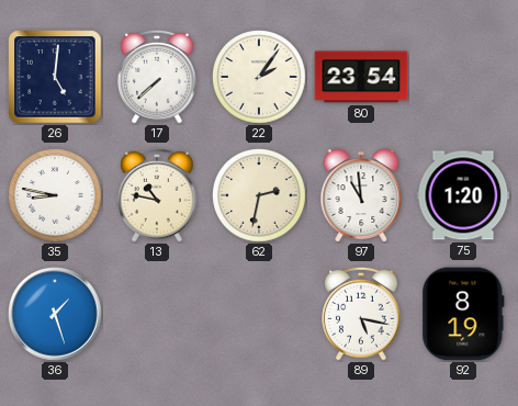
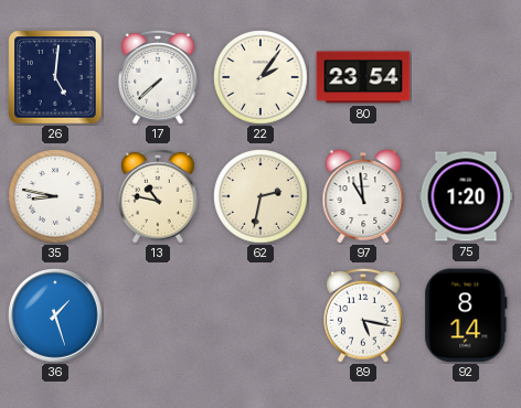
92: 8:19 -> 8:14 (466, 315)
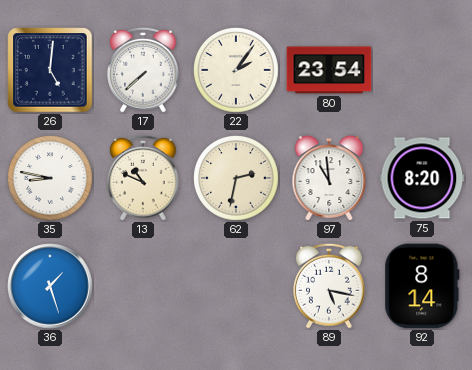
13: 10:47 -> 10:49 (144, 178)
75: 1:20 -> 8:20 (422, 178)
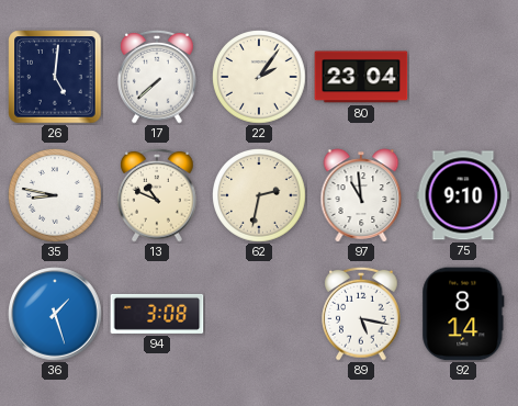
80: 23:54 -> 23:04 (361, 77)
75: 8:20 -> 9:10 (463, 195)
94: none -> 3:08 (157, 314)
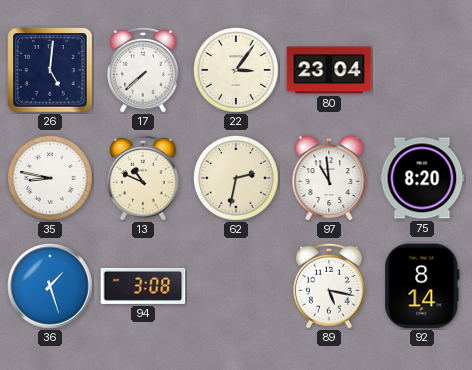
22: 2:06 -> 3:06 (237, 71)
75: 9:10 -> 8:20 (422, 178)
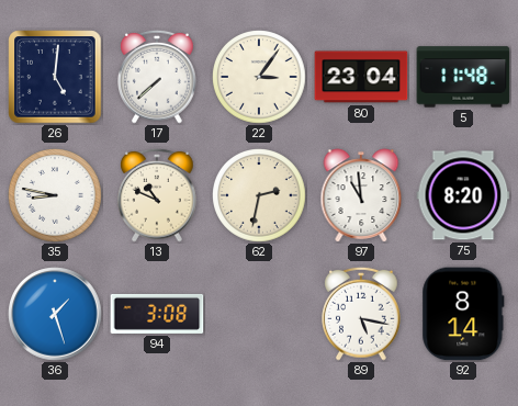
5: none -> 11:48 (463, 77)
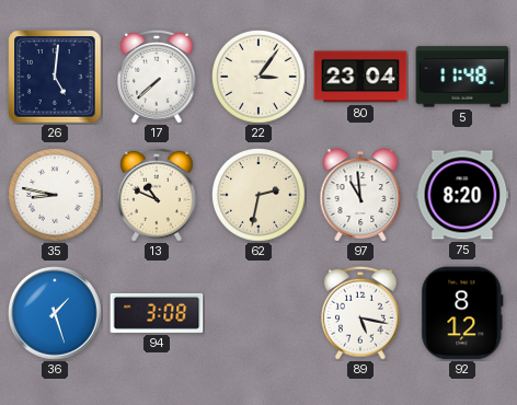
92: 8:14 -> 8:12 (462, 313)
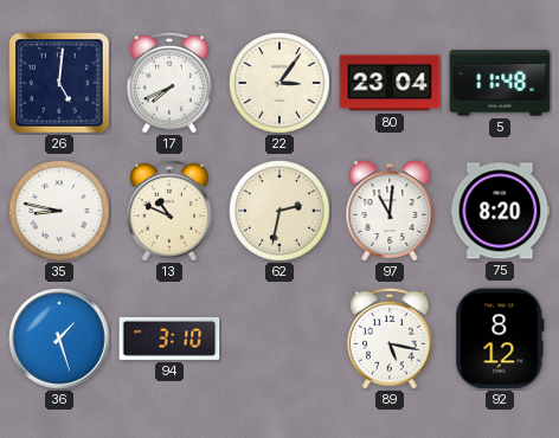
17: 7:38 -> 7:41 (171, 83)
97: 10:59 -> 11:01 (390, 211)
94: 3:08 -> 3:10 (169, 339)
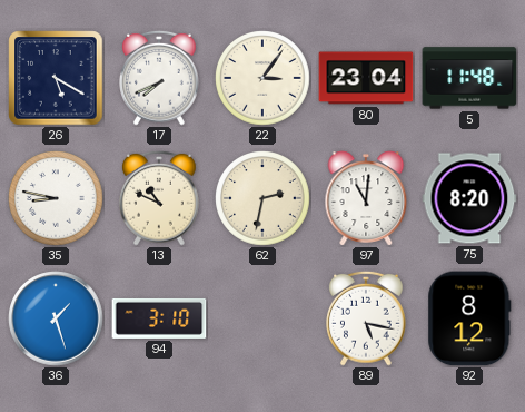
26: 5:01 -> 5:20 (56, 78)
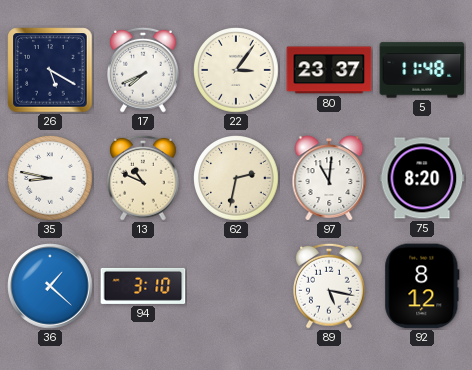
80: 23:04 -> 23:37 (329, 70)
36: 1:27 -> 1:22 (50, 286)
